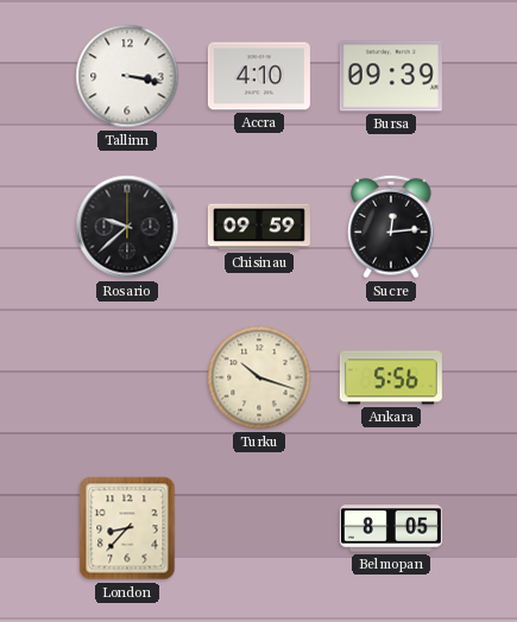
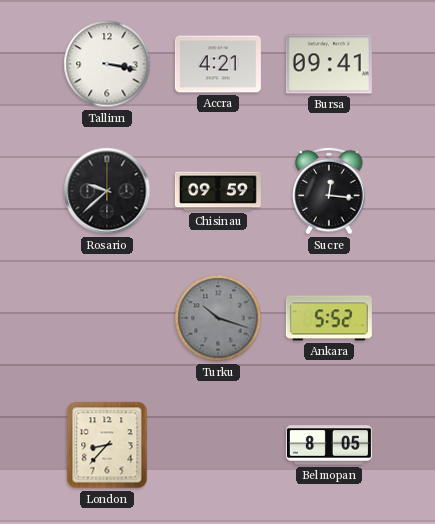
Accra: 4:10 -> 4:21 (218, 64)
Bursa: 09:39 -> 09:41 (329, 64)
Sucre: 12:14 -> 12:16 (329, 191)
Turku dial: cream -> grey (218, 318)
Ankara: 5:56 -> 5:52 (329, 318)
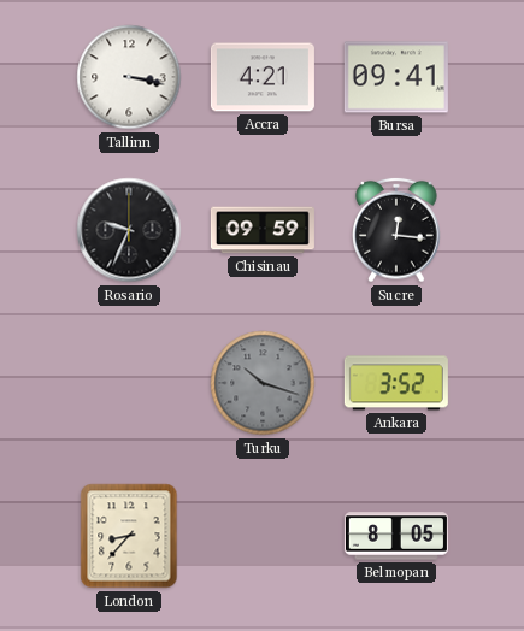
Rosario: 9:38 -> 9:34 (129, 230)
Ankara: 5:52 -> 3:52 (396, 383)
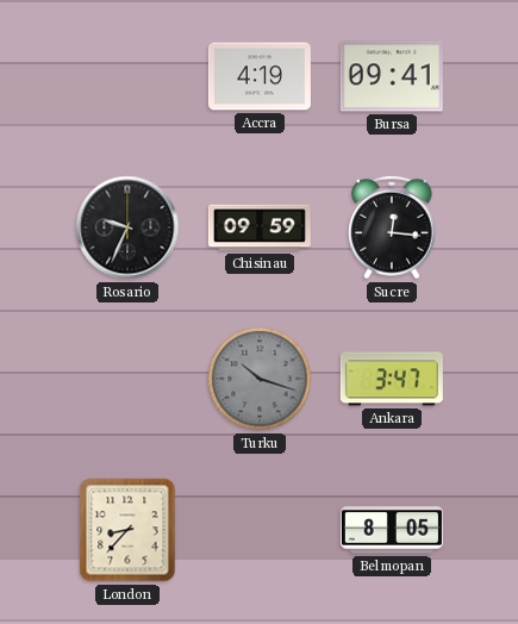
Tallinn: 3:17 -> none (129, 77)
Accra: 4:21 -> 4:19 (260, 76)
Ankara: 3:52 -> 3:47 (392, 379)
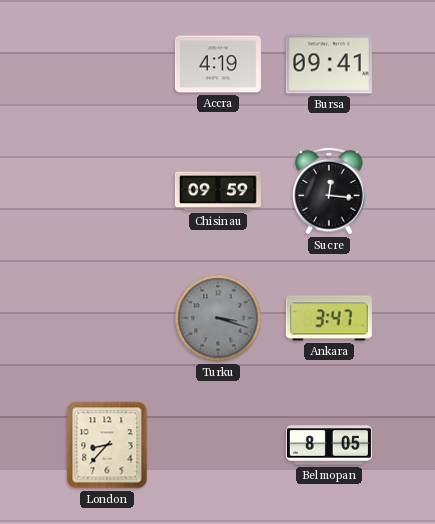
Rosario: 9:34 -> none (127, 227)
Turku: 10:18 -> 3:18 (218, 318)
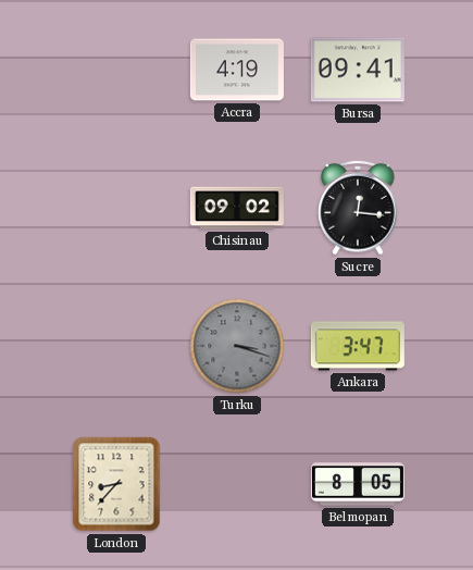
Chisinau: 09:59 -> 09:02 (237, 208)
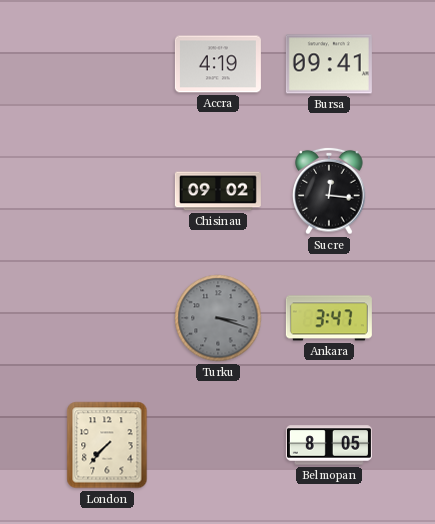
London: 8:37 -> 7:37 (107, 445)
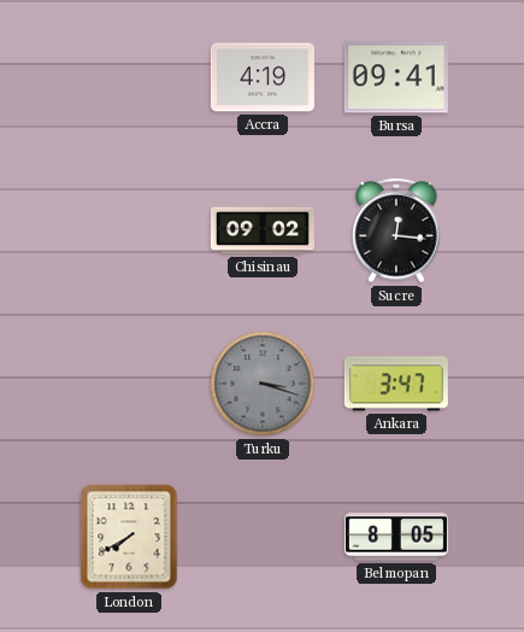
London: 7:37 -> 7:40 (129, 537)
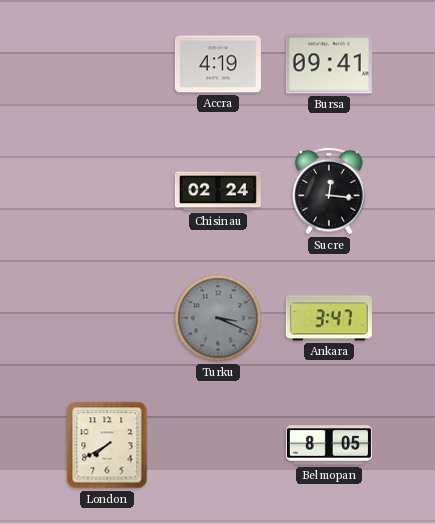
Chisinau: 09:02 -> 02:24 (218, 191)
Turku: 3:18 -> 3:19 (218, 318)
